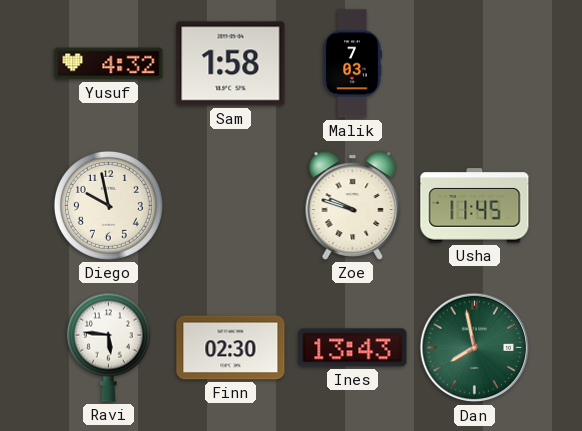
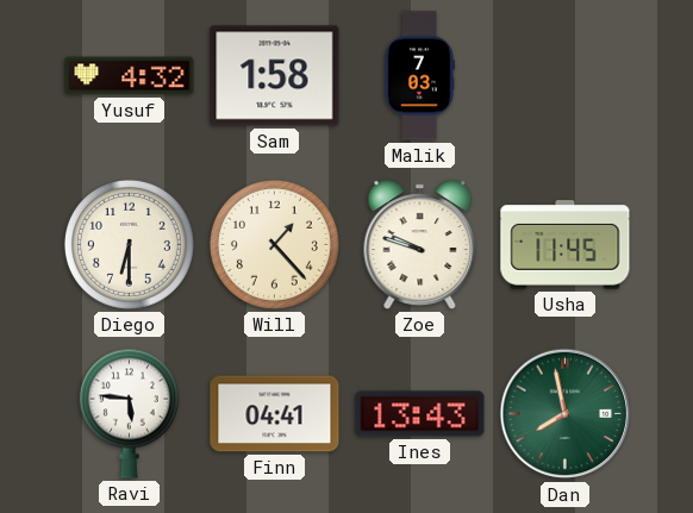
Diego: 9:58 -> 6:30 (129, 244)
Will: none -> 1:23 (274, 244)
Finn: 02:30 -> 04:41 (275, 414)
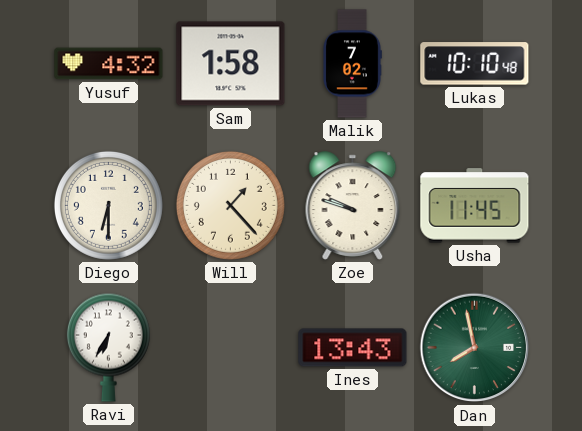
Malik: 7:03 -> 7:02 (352, 64)
Lukas: none -> 10:10 (475, 64)
Ravi: 5:46 -> 6:35 (108, 347)
Finn: 04:41 -> none (275, 414)
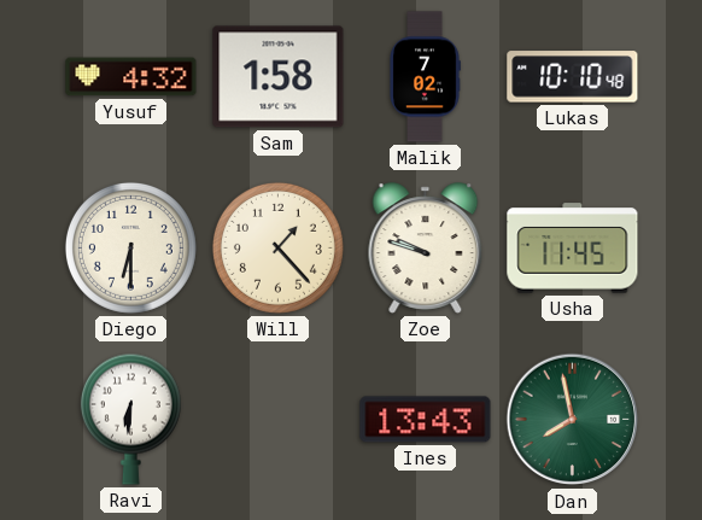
Ravi: 6:35 -> 6:31 (130, 419)
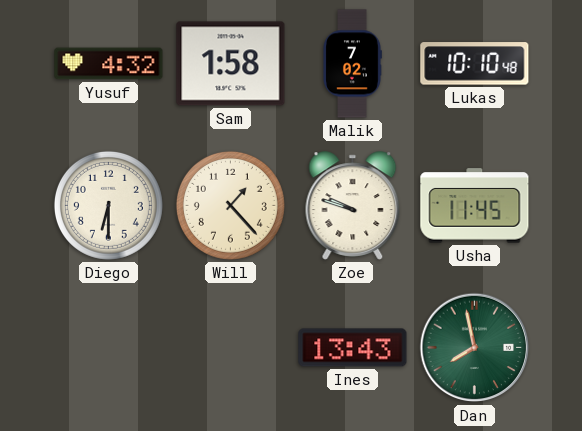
Ravi: 6:31 -> none (130, 419)
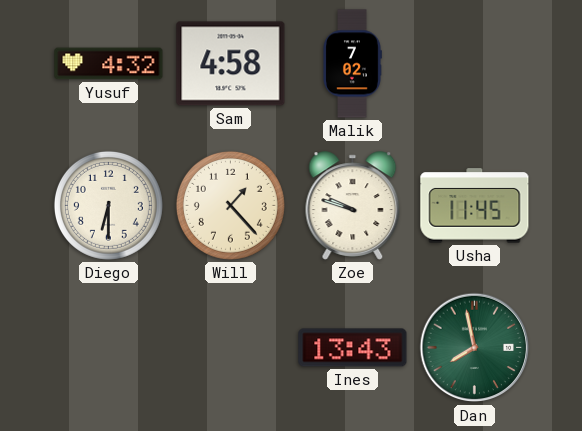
Sam: 1:58 -> 4:58 (231, 64)
Lukas: 10:10 -> none (475, 64)
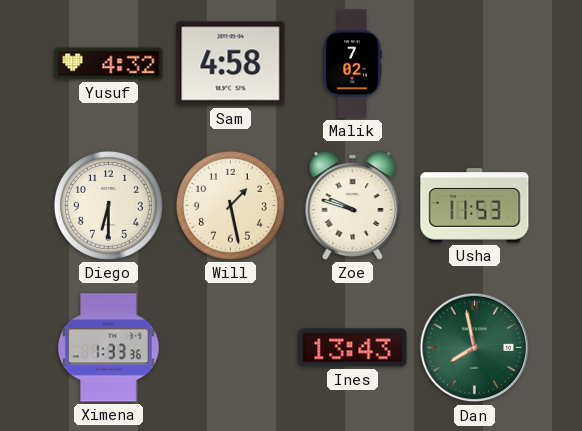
Will: 1:23 -> 1:28 (230, 205)
Usha: 11:45 -> 11:53 (475, 206)
Ximena: none -> 1:33 (109, 348)
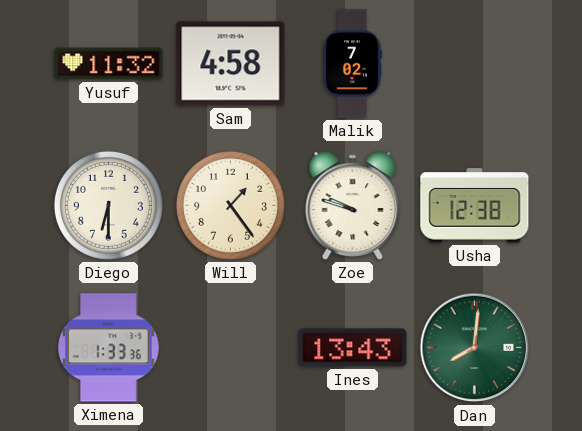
Yusuf: 4:32 -> 11:32 (109, 64)
Will: 1:28 -> 1:24 (230, 205)
Usha: 11:53 -> 12:38 (475, 206)
Dan: 7:58 -> 8:01 (475, 348)
